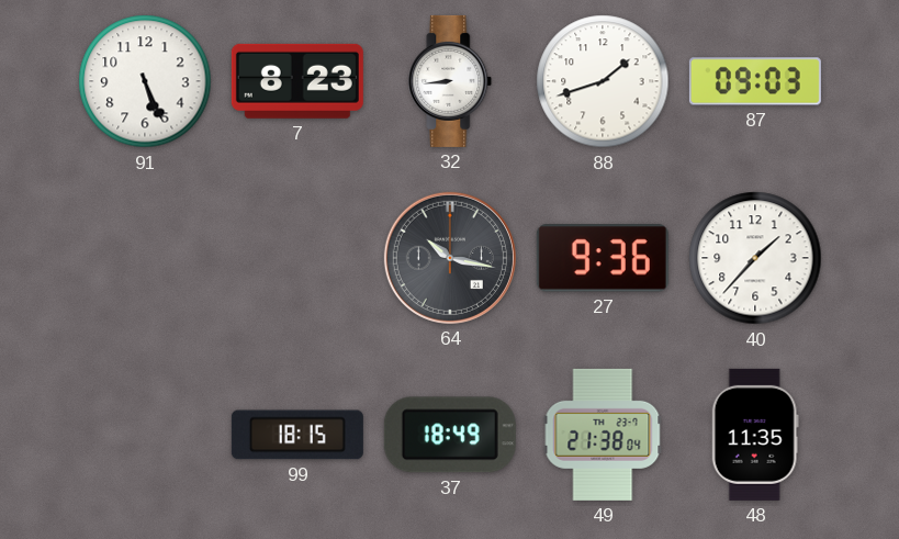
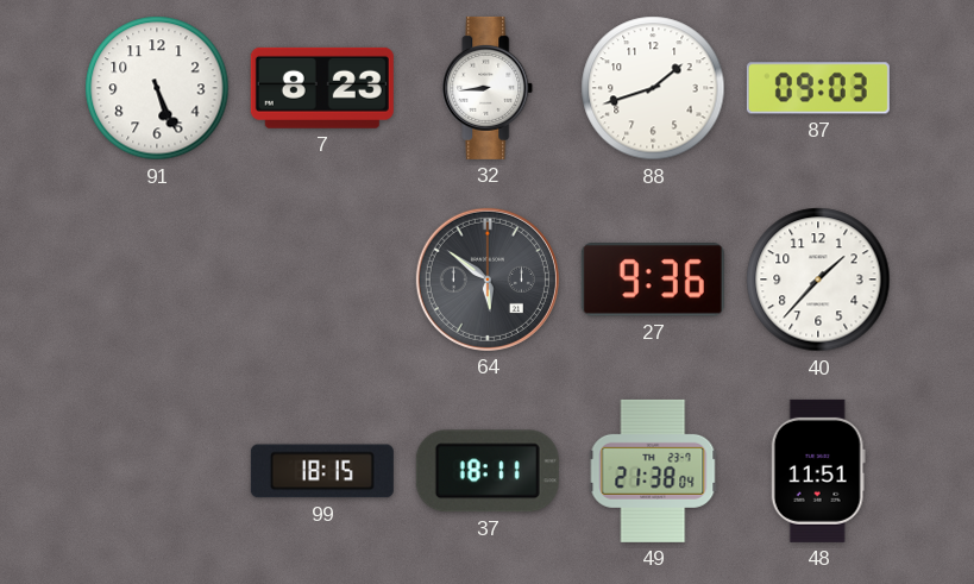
64: 10:17 -> 5:51 (488, 280)
37: 18:49 -> 18:11 (488, 471)
48: 11:35 -> 11:51 (818, 471)
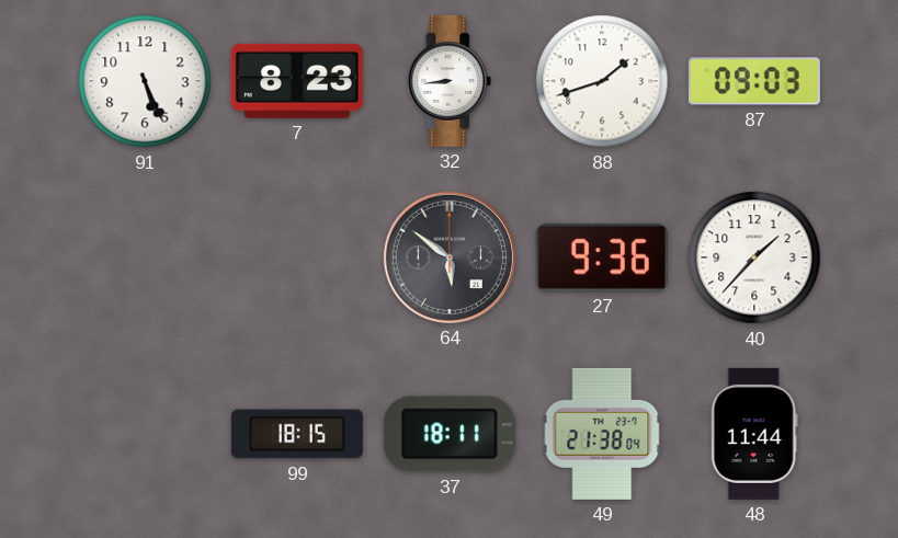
48: 11:51 -> 11:44 (754, 434)
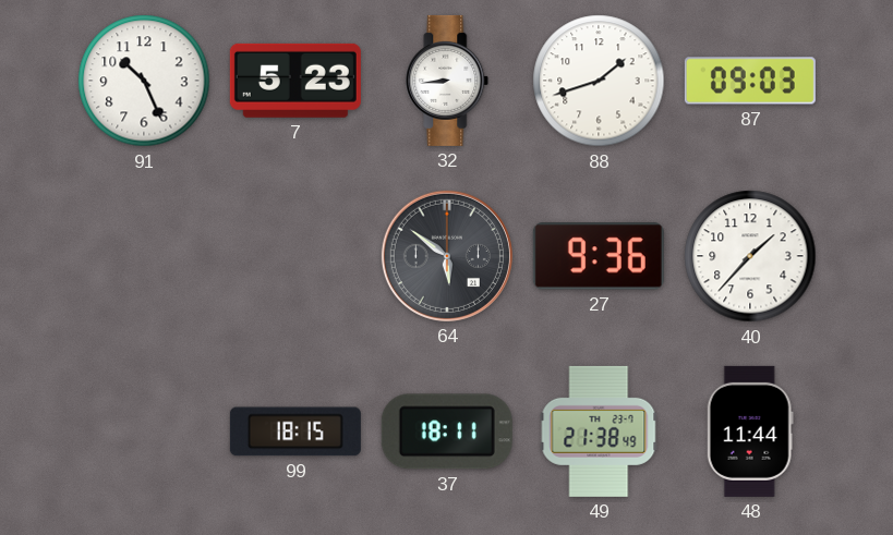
91: 5:26 -> 10:26 (144, 81)
7: 8:23 -> 5:23 (295, 81)
49: 21:38:04 -> 21:38:49 (599, 431)
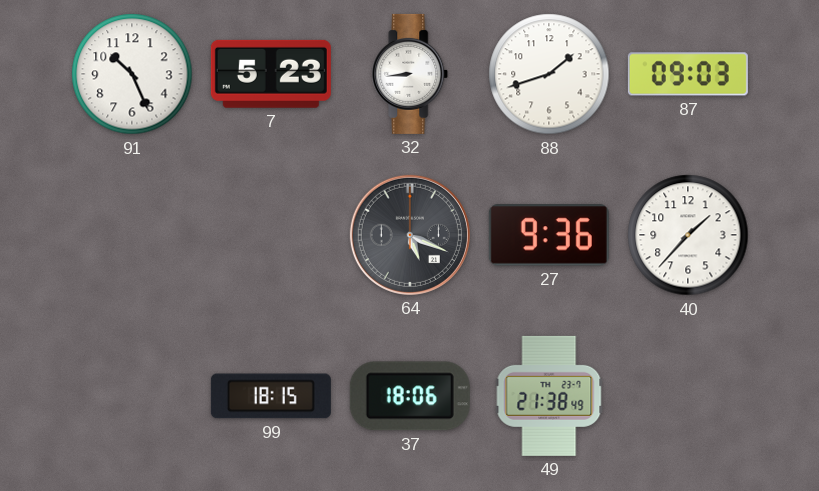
64: 5:51 -> 5:19 (410, 235)
37: 18:11 -> 18:06 (410, 396)
48: 11:44 -> none (750, 431)
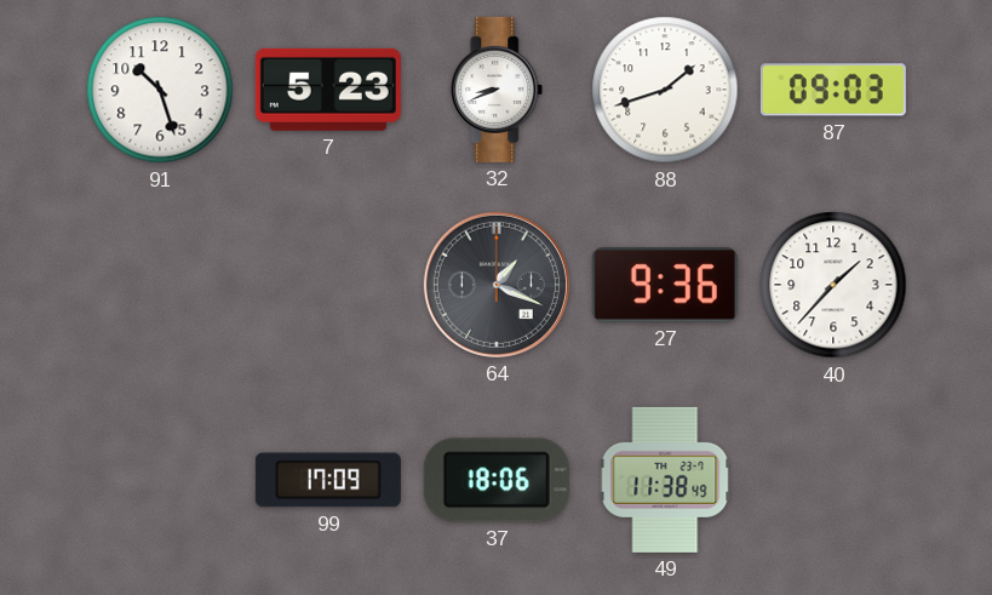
91: 10:26 -> 10:27 (160, 90)
32: 8:44 -> 8:41 (497, 90)
64: 5:19 -> 1:19 (497, 285)
99: 18:15 -> 17:09 (328, 480)
49: 21:38 -> 11:38 (665, 480)
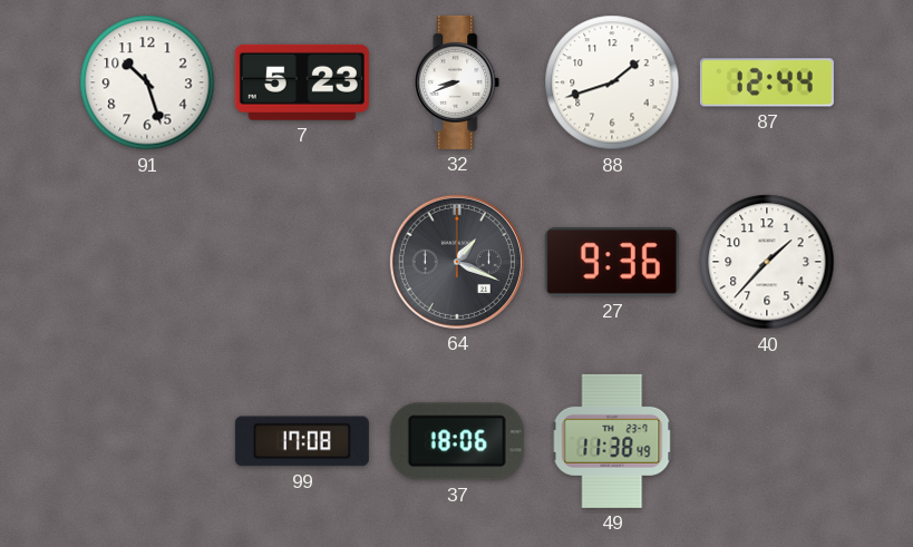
87: 09:03 -> 12:44 (767, 82)
99: 17:09 -> 17:08 (302, 441)
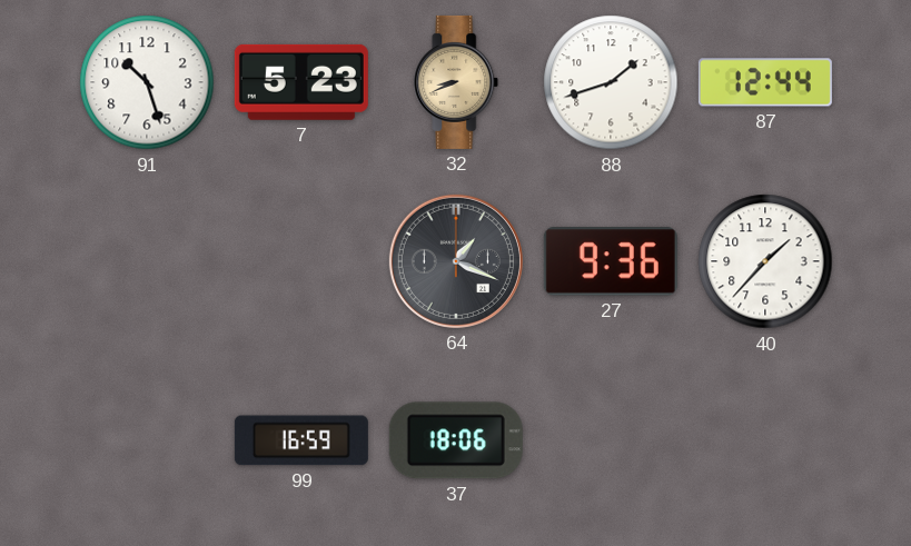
32 dial: white -> champagne (456, 82)
99: 17:08 -> 16:59 (301, 440)
49: 11:38 -> none (612, 441)
